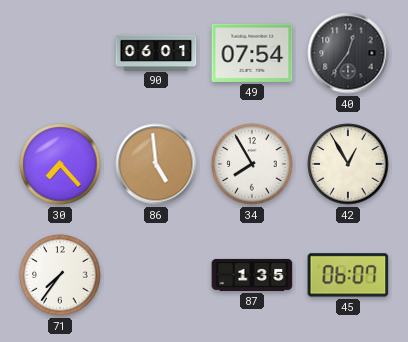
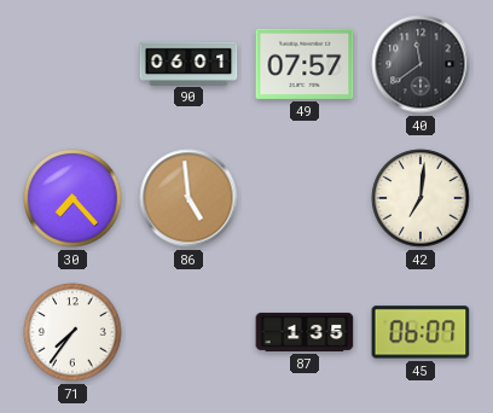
49: 07:54 -> 07:57 (304, 64)
40: 12:36 -> 11:39 (420, 64)
34: 7:55 -> none (252, 164)
42: 12:55 -> 7:01 (420, 198)
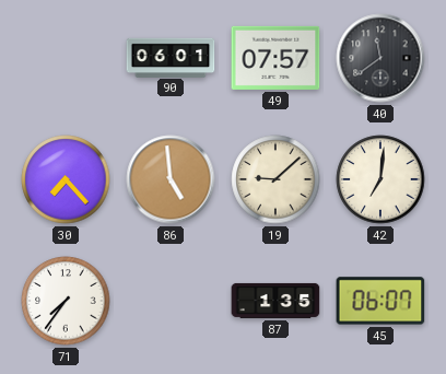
19: none -> 9:08 (275, 179)
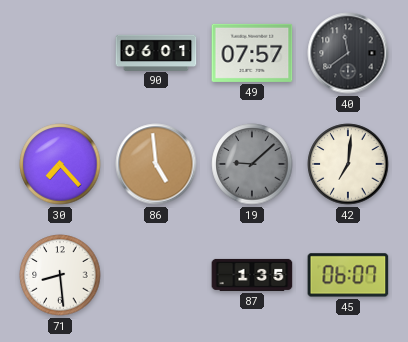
19 dial: cream -> grey (252, 164)
71: 7:36 -> 8:29 (60, 275)
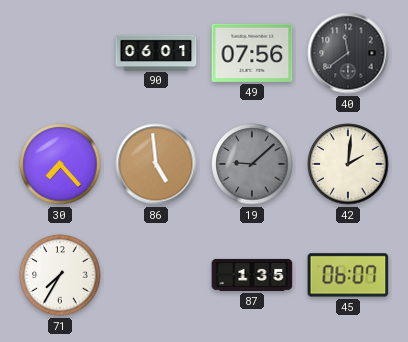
49: 07:57 -> 07:56 (252, 53)
42: 7:01 -> 2:01 (348, 164)
71: 8:29 -> 7:35 (60, 275)
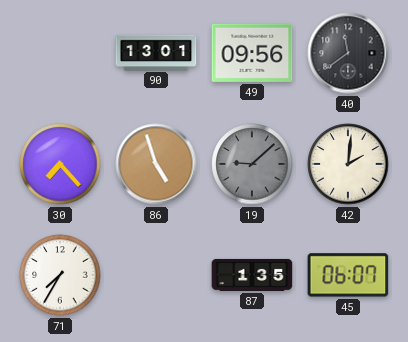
90: 06:01 -> 13:01 (156, 52)
49: 07:56 -> 09:56 (252, 53)
86: 4:59 -> 4:57 (156, 164)
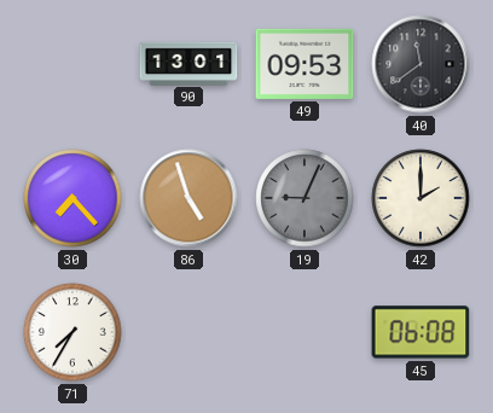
49: 09:56 -> 09:53 (304, 64)
19: 9:08 -> 9:04 (304, 198)
42: 2:01 -> 2:00 (420, 198)
87: 1:35 -> none (252, 275)
45: 06:07 -> 06:08 (420, 332)
